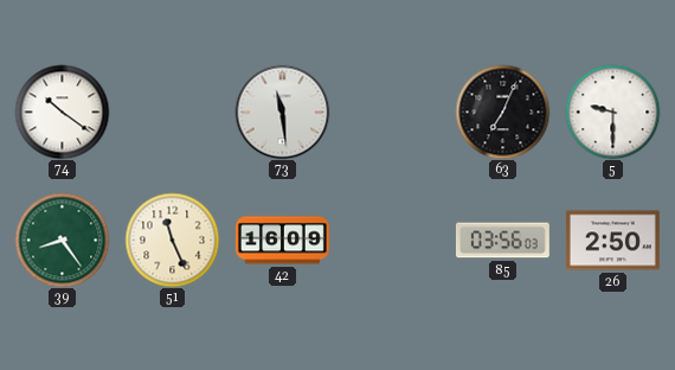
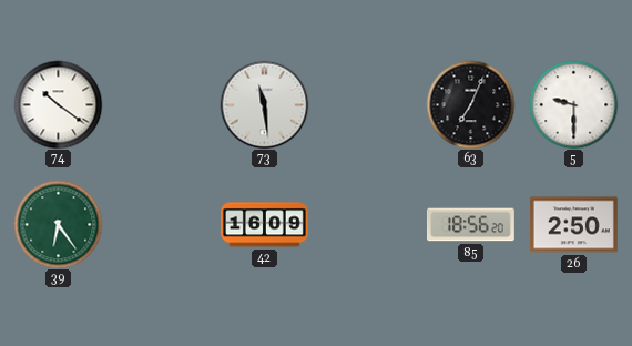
39: 8:24 -> 6:24 (58, 224)
51: 11:26 -> none (172, 240)
85: 03:56 -> 18:56 (470, 225)
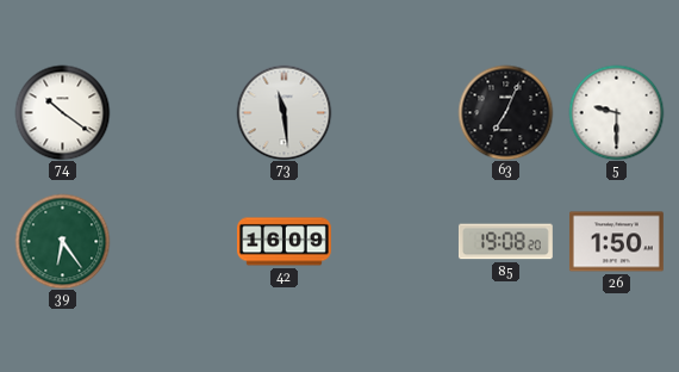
85: 18:56 -> 19:08 (505, 242)
26: 2:50 -> 1:50 (616, 242)
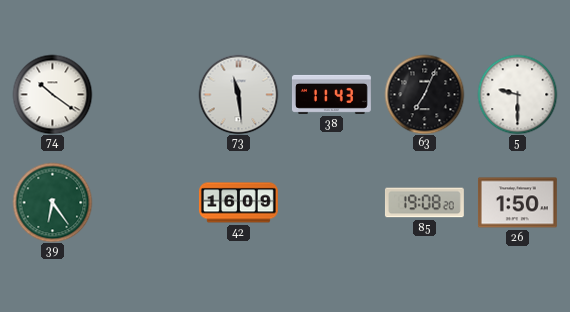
38: none -> 11:43 (331, 94)
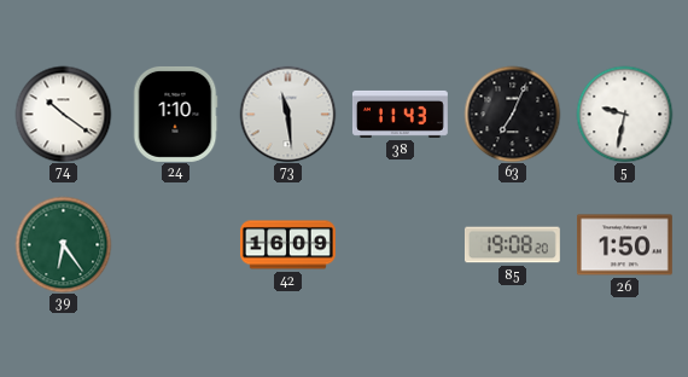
24: none -> 1:10 (175, 114)
5: 9:30 -> 9:32 (624, 114)
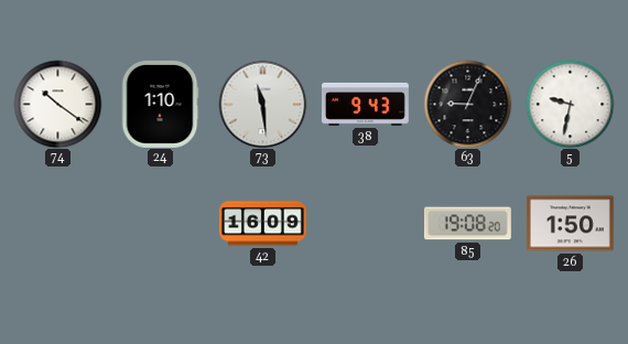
38: 11:43 -> 9:43 (365, 104)
63: 7:04 -> 9:04 (467, 104)
39: 6:24 -> none (63, 244)
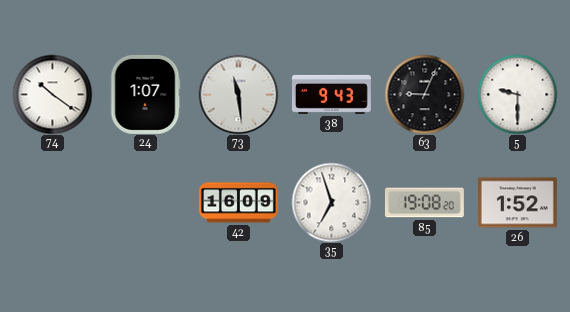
24: 1:10 -> 1:07 (145, 94)
5: 9:32 -> 9:30 (517, 94)
35: none -> 6:57 (331, 202)
26: 1:50 -> 1:52 (517, 203)
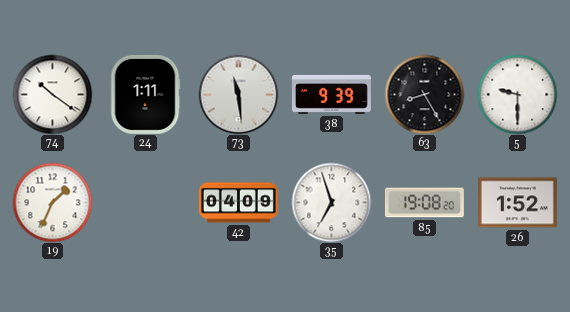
24: 1:07 -> 1:11 (145, 94)
38: 9:43 -> 9:39 (331, 94)
63: 9:04 -> 8:25 (424, 94)
19: none -> 1:34 (52, 202)
42: 16:09 -> 04:09 (238, 203)
